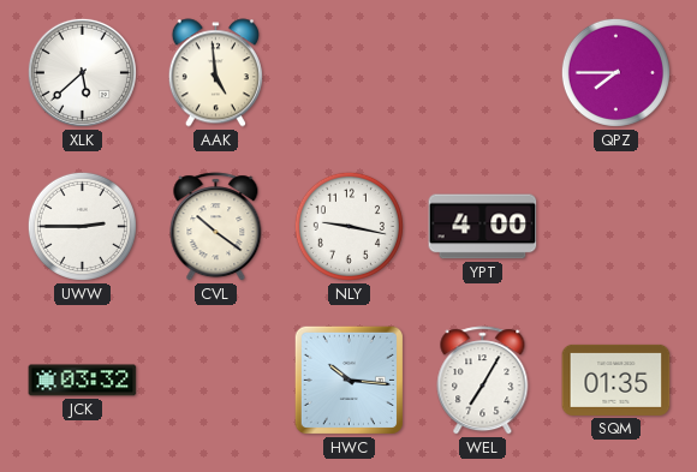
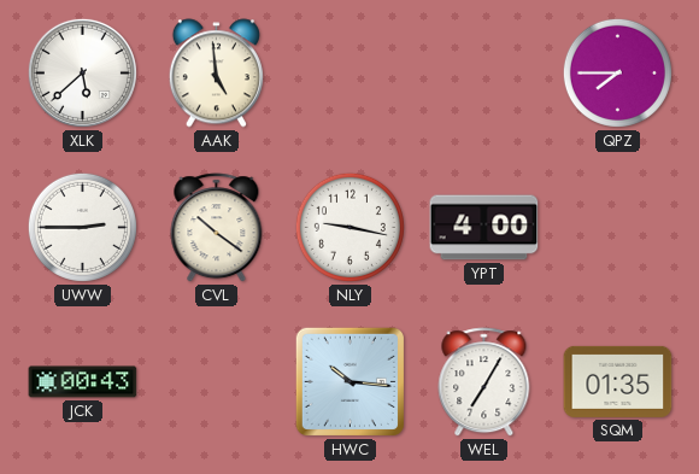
JCK: 03:32 -> 00:43 (83, 382)
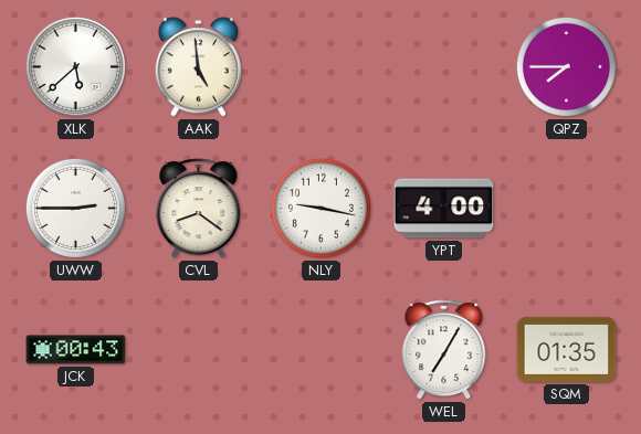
CVL: 10:21 -> 8:21 (199, 209)
HWC: 10:16 -> none (349, 381)
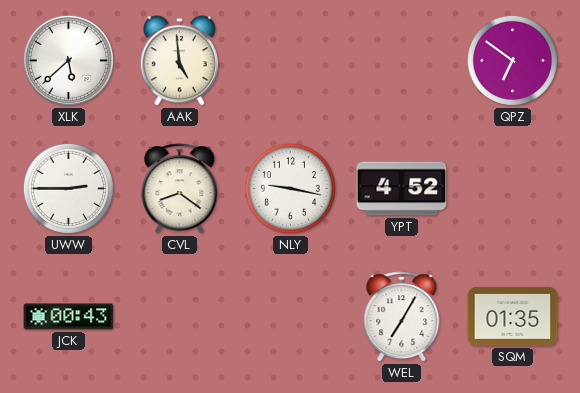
QPZ: 7:45 -> 6:51 (512, 60)
YPT: 4:00 -> 4:52 (402, 189)
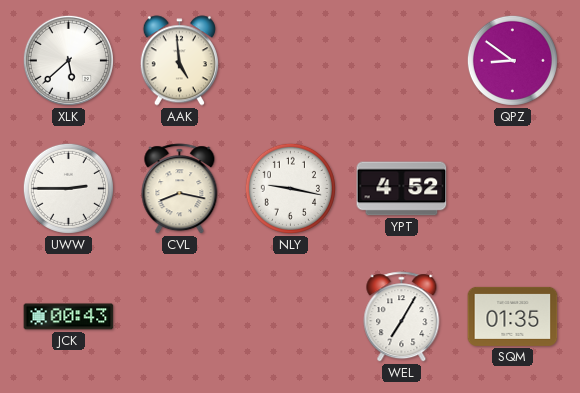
QPZ: 6:51 -> 8:51 (512, 60)
CVL: 8:21 -> 8:17 (180, 189)
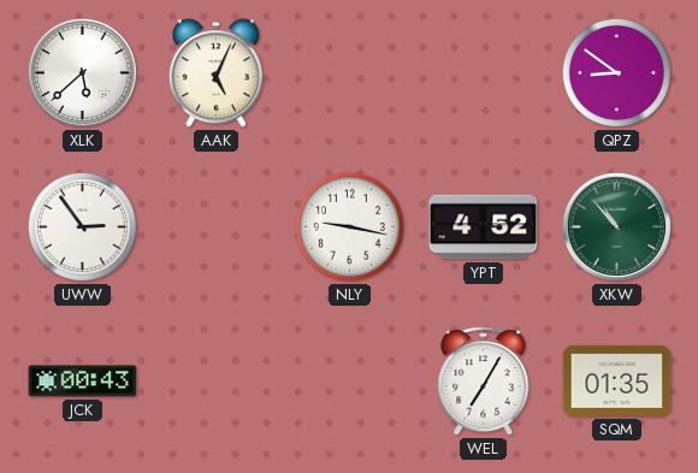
AAK: 4:59 -> 5:04 (215, 73)
UWW: 2:45 -> 2:54 (82, 226)
CVL: 8:17 -> none (180, 189)
XKW: none -> 10:53 (616, 226)
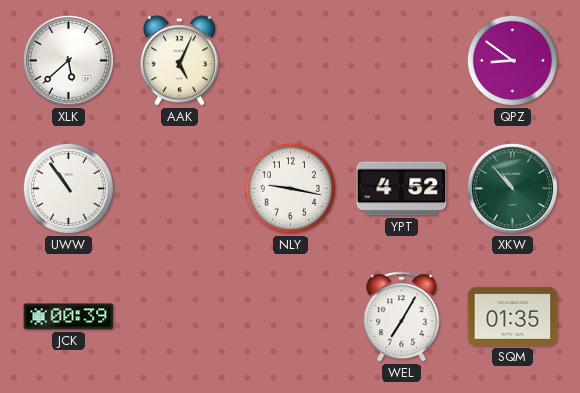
UWW: 2:54 -> 10:54 (68, 188)
JCK: 00:43 -> 00:39 (69, 317)
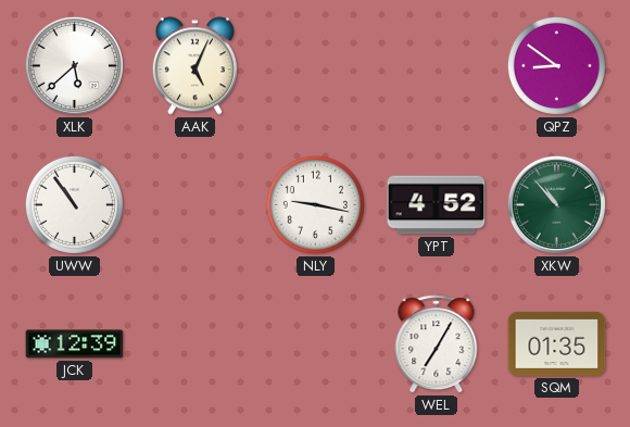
JCK: 00:39 -> 12:39 (75, 344)
